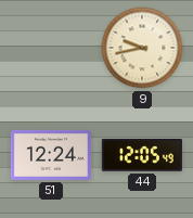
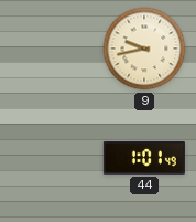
51: 12:24 -> none (51, 155)
44: 12:05 -> 1:01 (144, 159)
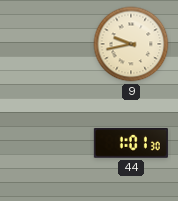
44: 1:01:49 -> 1:01:30 (131, 144)
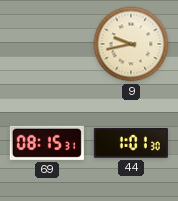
69: none -> 08:15 (47, 143)
